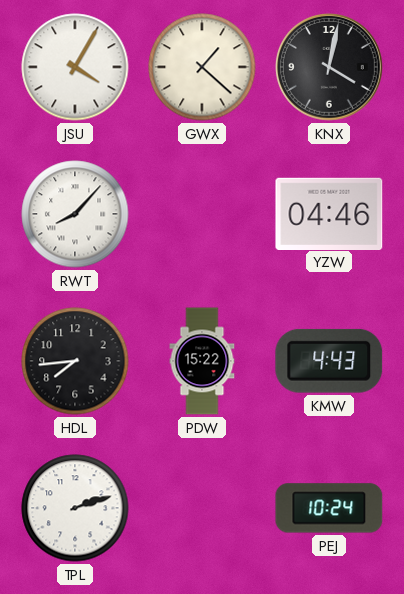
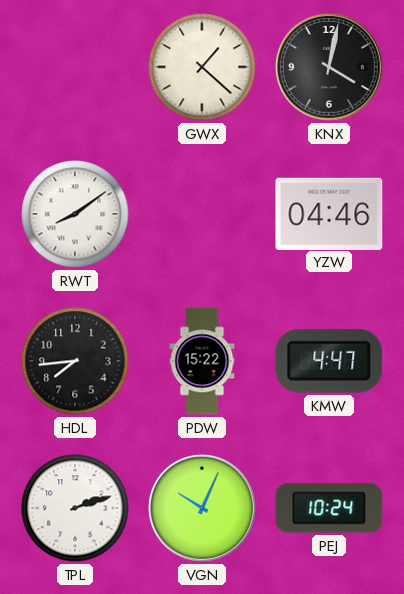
JSU: 4:05 -> none (75, 67)
RWT: 8:07 -> 8:09 (75, 214)
KMW: 4:43 -> 4:47 (329, 361)
VGN: none -> 10:04 (202, 508)
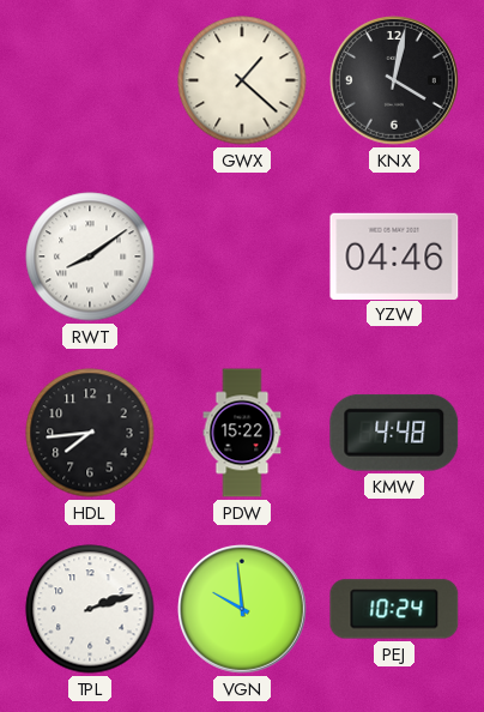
KMW: 4:47 -> 4:48 (394, 433)
VGN: 10:04 -> 9:59 (242, 609)
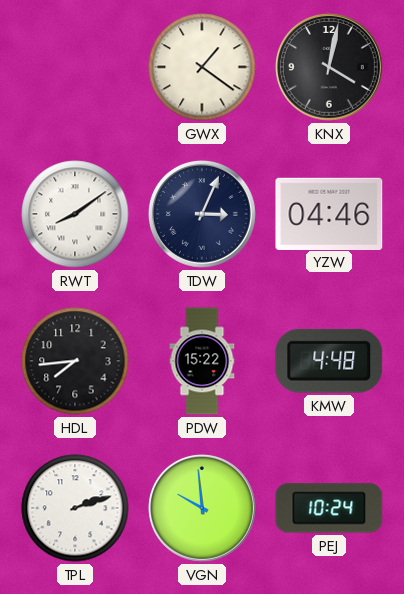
GWX: 1:22 -> 1:21 (202, 67)
TDW: none -> 3:04 (202, 214)
